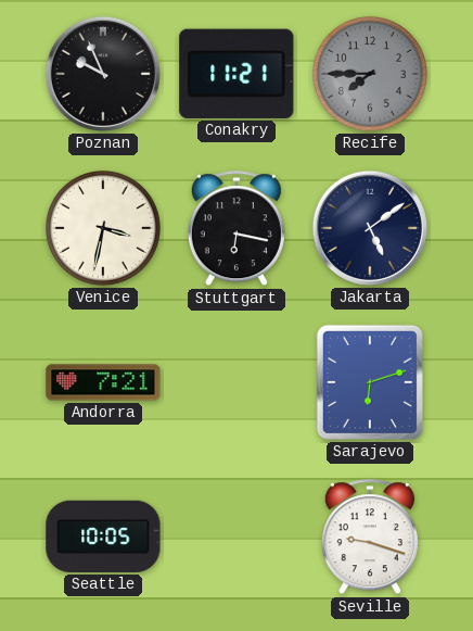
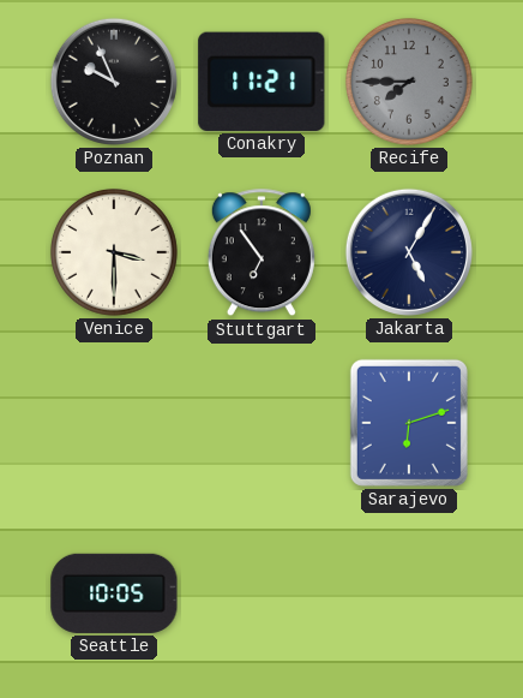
Venice: 3:32 -> 3:30 (114, 252)
Stuttgart: 6:17 -> 6:54 (261, 253)
Jakarta: 5:09 -> 5:05 (409, 252)
Andorra: 7:21 -> none (103, 382)
Seville: 9:18 -> none (370, 538)
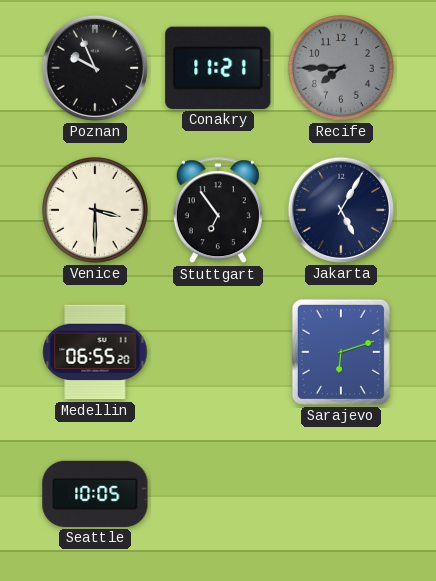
Medellin: none -> 06:55 (95, 352)
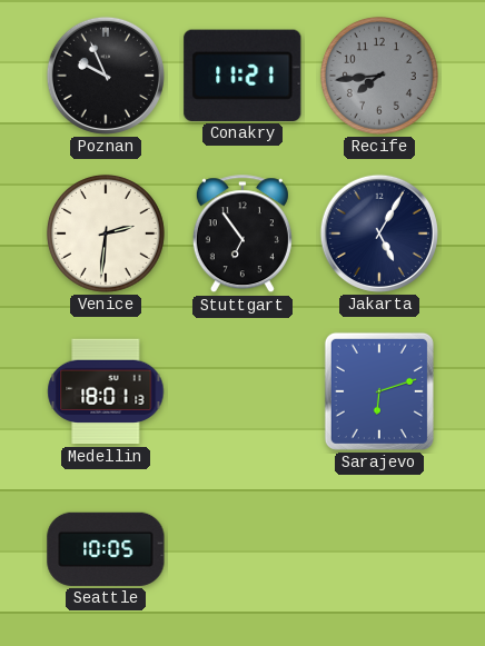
Recife: 7:45 -> 7:44 (379, 76)
Venice: 3:30 -> 2:31 (106, 233)
Medellin: 06:55 -> 18:01 (106, 391)
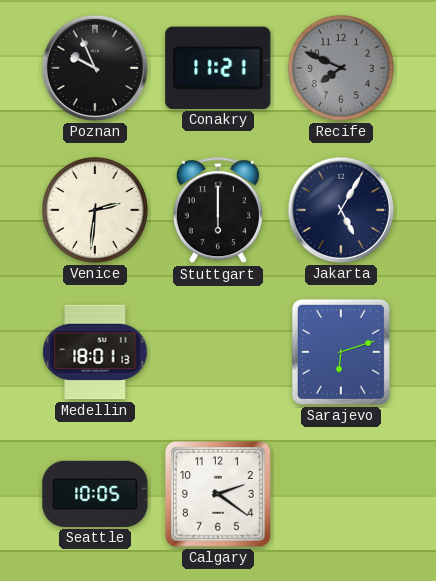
Recife: 7:44 -> 7:49 (341, 68)
Stuttgart: 6:54 -> 6:00 (218, 211)
Calgary: none -> 2:21 (219, 495)
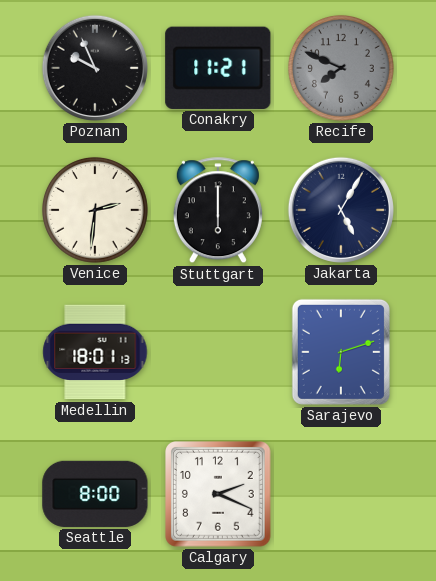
Seattle: 10:05 -> 8:00 (95, 494)
Calgary: 2:21 -> 2:19 (219, 495)
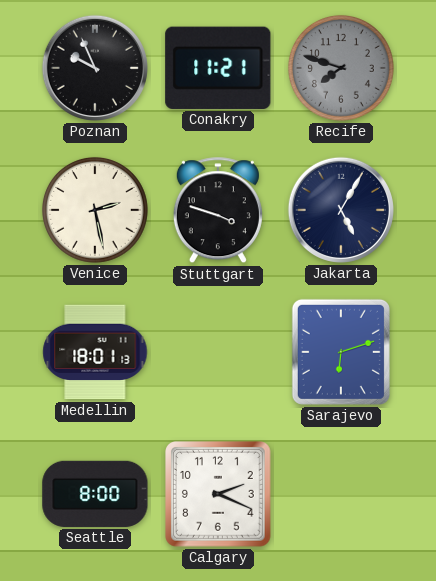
Recife: 7:49 -> 7:48 (341, 68)
Venice: 2:31 -> 2:28 (95, 210)
Stuttgart: 6:00 -> 3:48 (218, 211)
